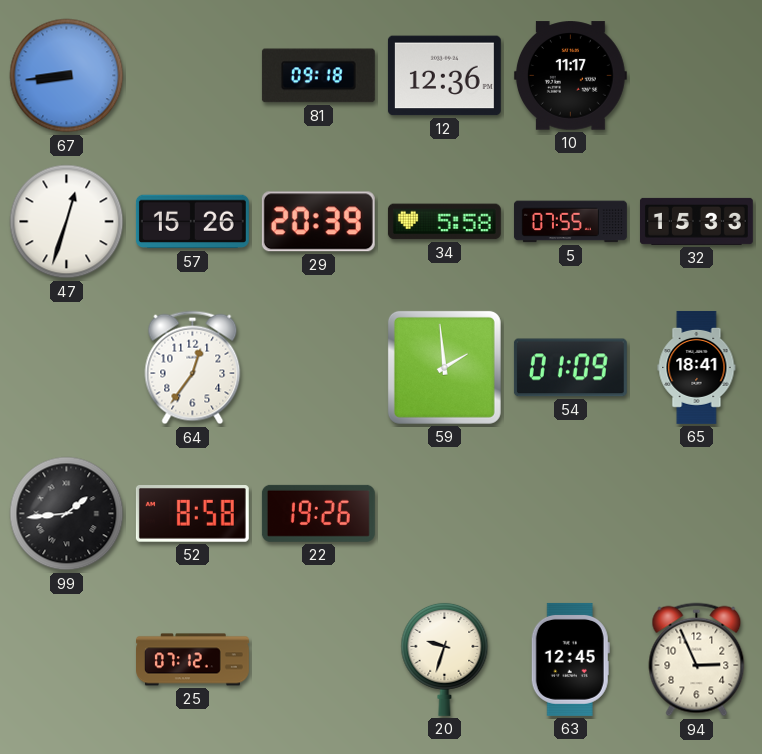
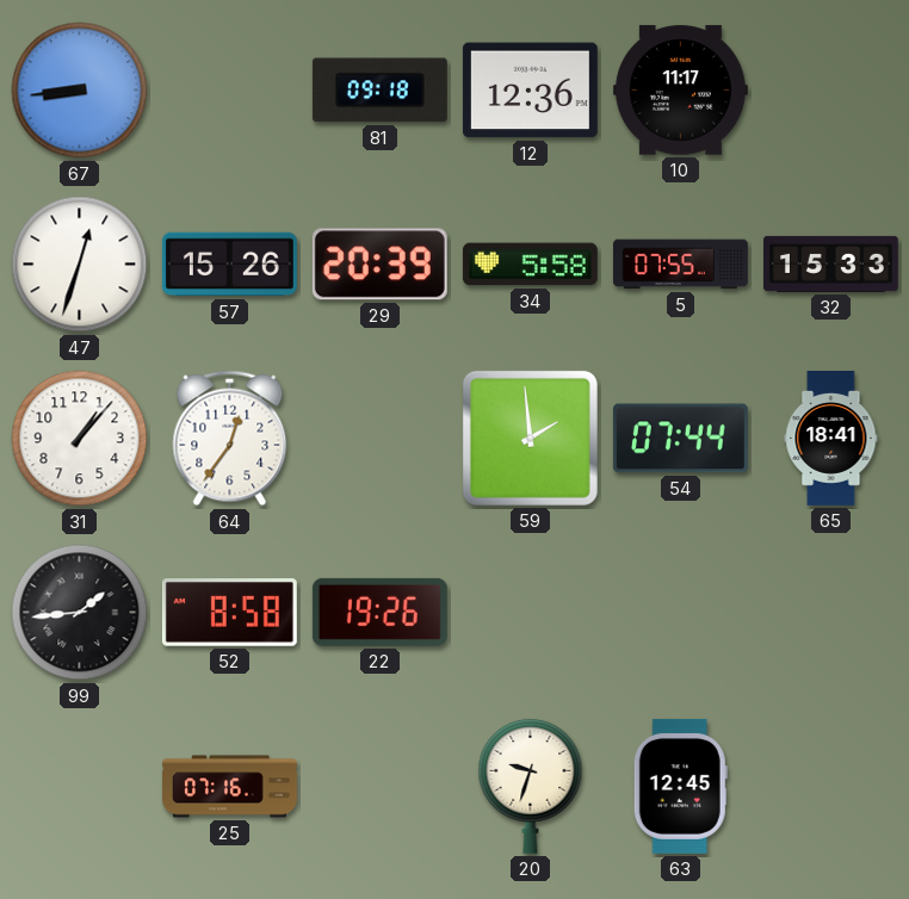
31: none -> 1:07 (80, 439)
54: 01:09 -> 07:44 (680, 439)
25: 07:12 -> 07:16 (230, 787)
94: 2:56 -> none (697, 660)
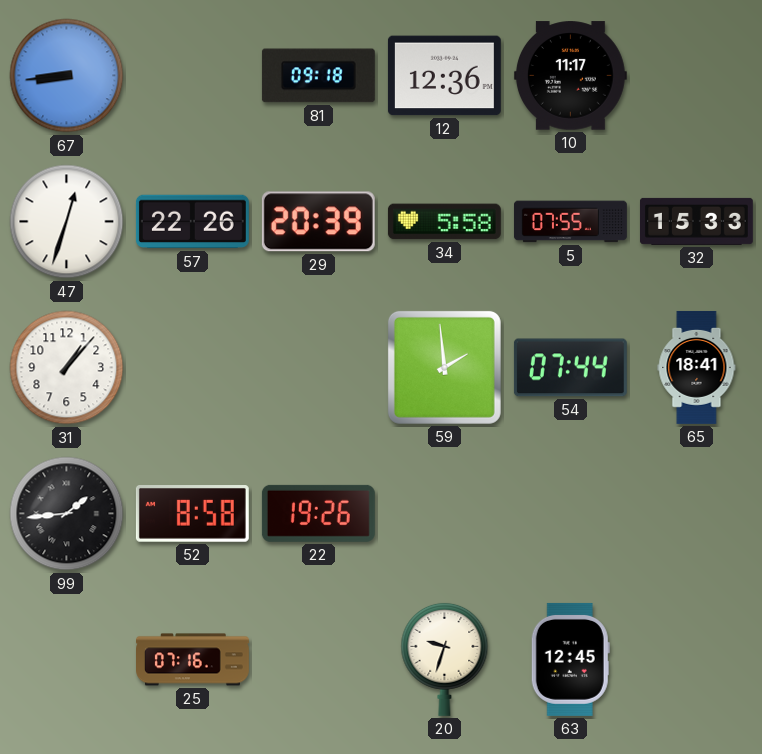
57: 15:26 -> 22:26 (192, 222)
64: 12:36 -> none (230, 439)
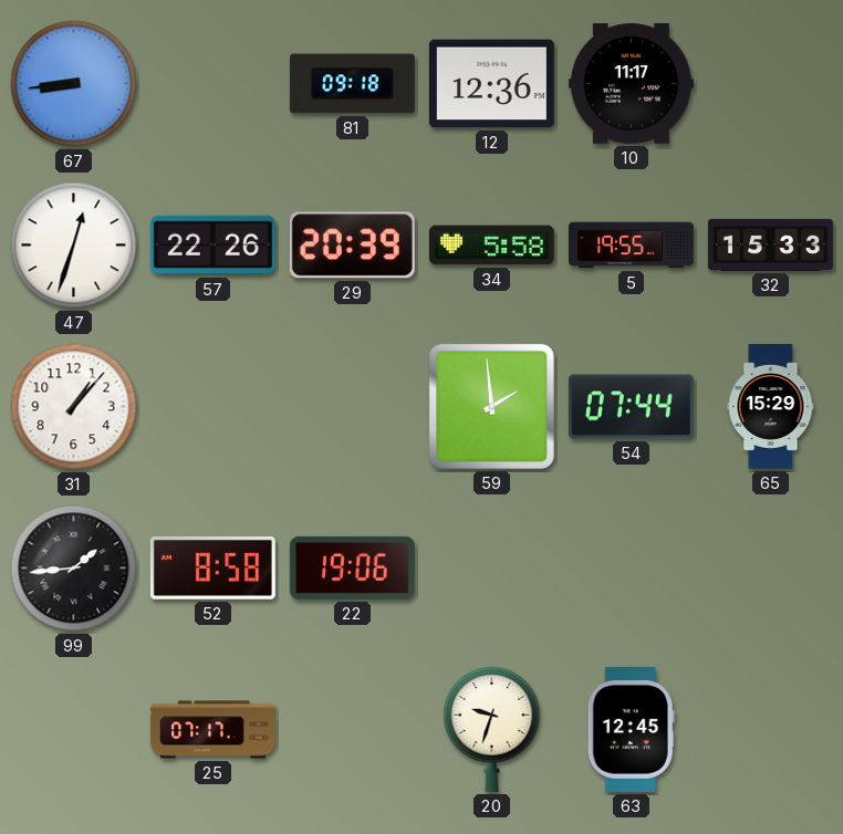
5: 07:55 -> 19:55 (631, 246)
65: 18:41 -> 15:29 (771, 406)
22: 19:26 -> 19:06 (352, 567)
25: 07:16 -> 07:17 (214, 730)
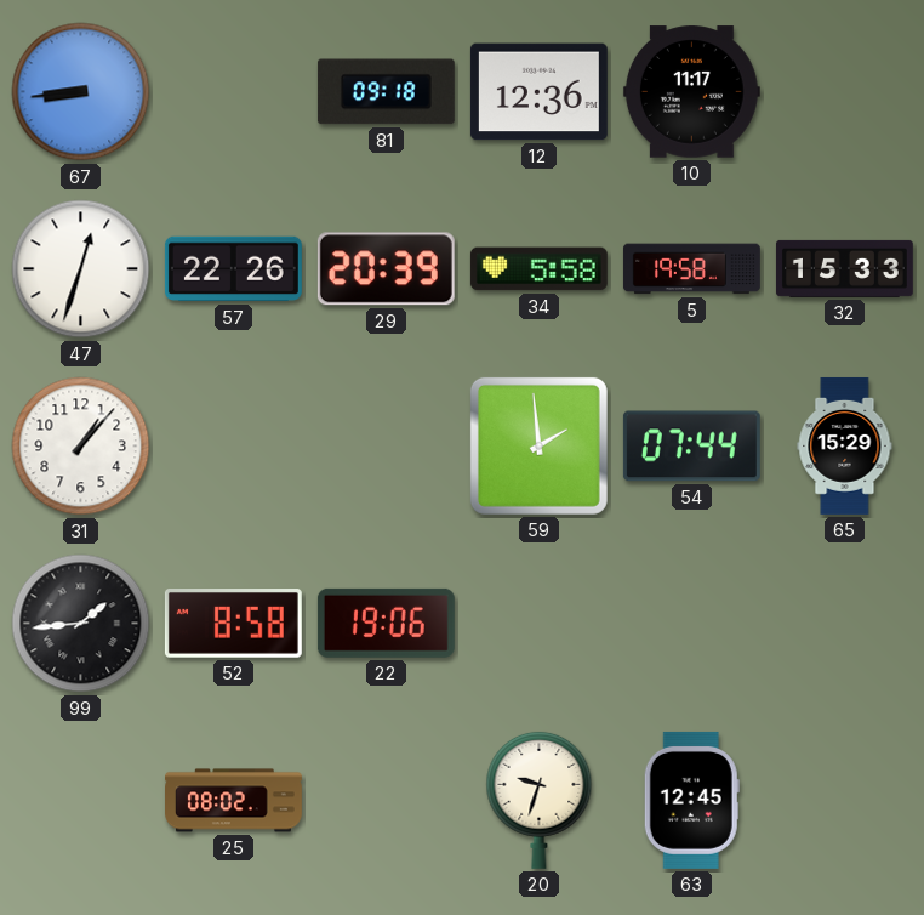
5: 19:55 -> 19:58 (691, 269)
25: 07:17 -> 08:02 (234, 801)
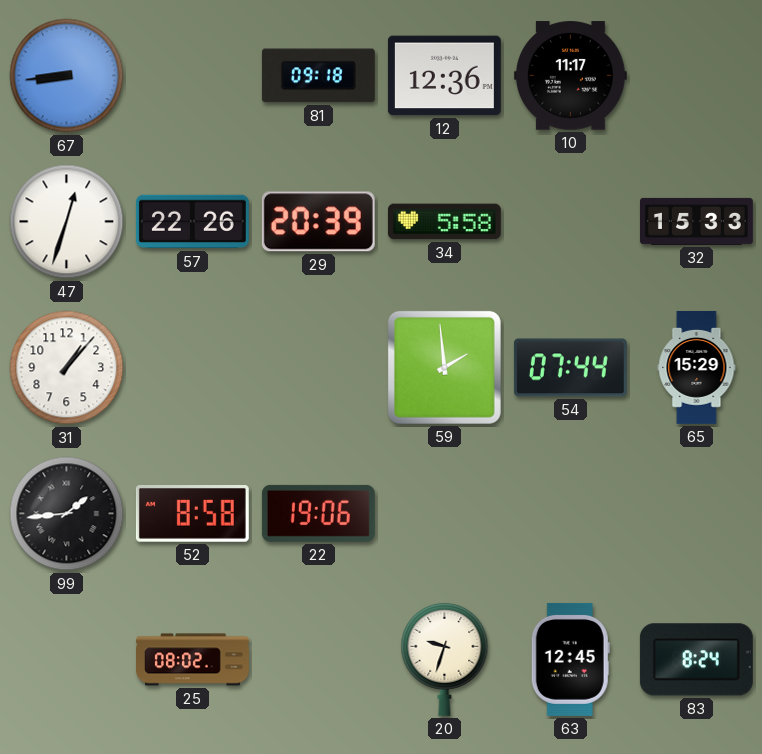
5: 19:58 -> none (691, 269)
83: none -> 8:24 (696, 660)
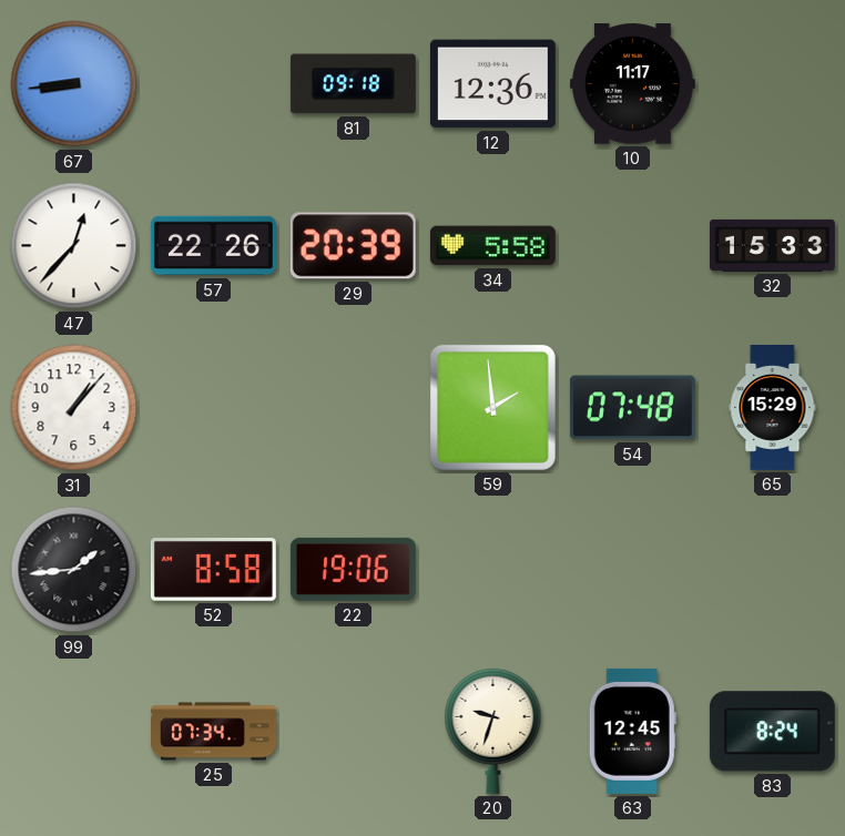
47: 12:33 -> 12:37 (74, 246)
54: 07:44 -> 07:48 (632, 408)
25: 08:02 -> 07:34 (214, 732)
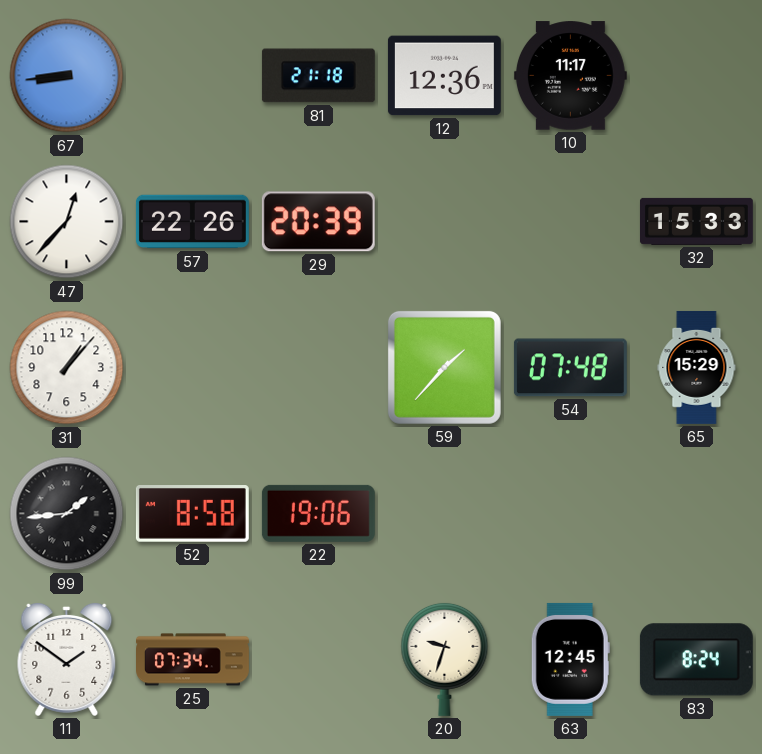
81: 09:18 -> 21:18 (318, 76)
34: 5:58 -> none (492, 246)
59: 1:59 -> 1:37 (444, 367)
11: none -> 1:51 (67, 659)
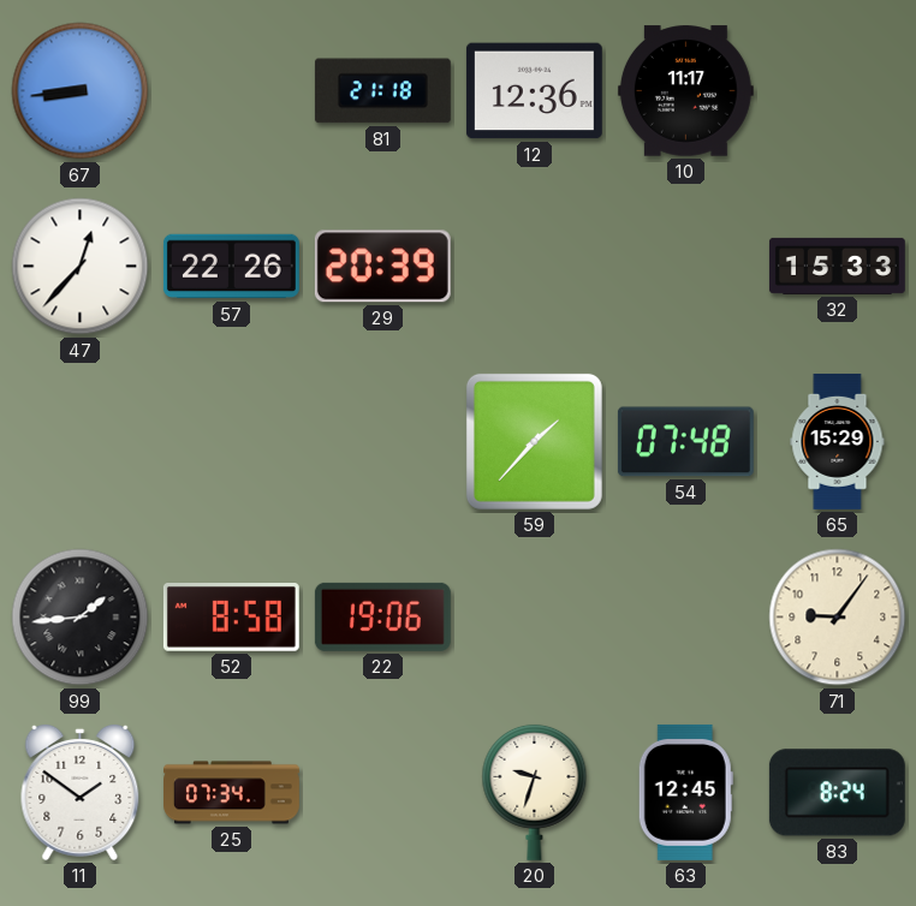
31: 1:07 -> none (67, 368)
71: none -> 9:06 (838, 618)
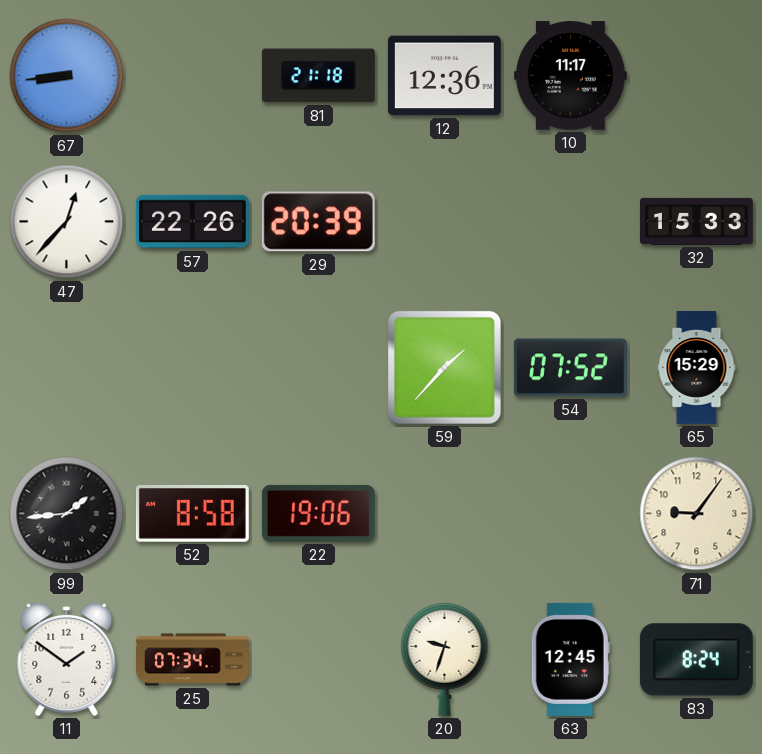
54: 07:48 -> 07:52 (570, 368)
